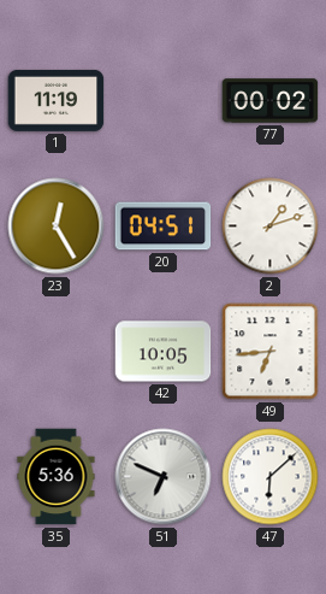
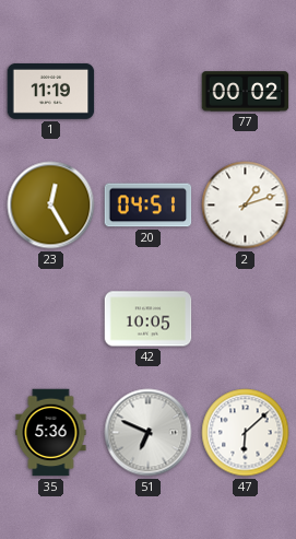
49: 6:44 -> none (271, 352)
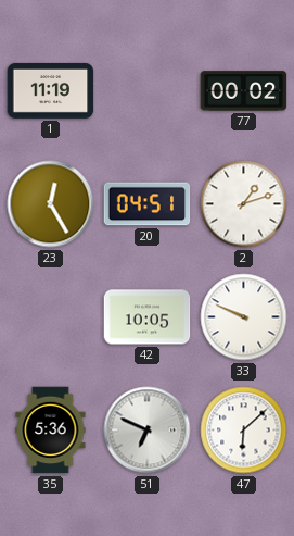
33: none -> 9:49 (244, 317)
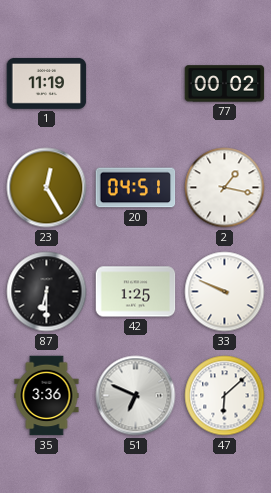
2: 1:12 -> 1:17 (225, 188)
87: none -> 6:30 (47, 292)
42: 10:05 -> 1:25 (136, 292)
35: 5:36 -> 3:36 (47, 396)
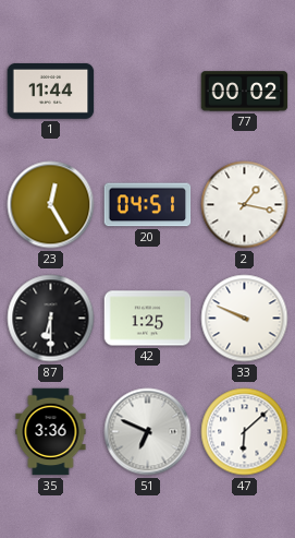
1: 11:19 -> 11:44 (51, 91)
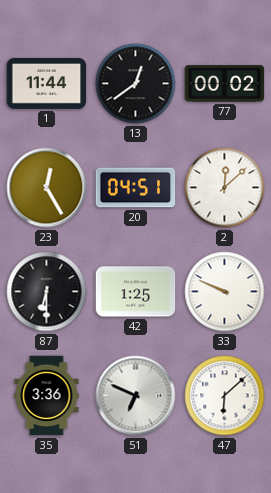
13: none -> 12:39 (136, 84)
2: 1:17 -> 12:08 (225, 188)
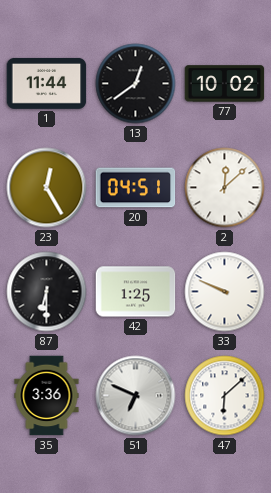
77: 00:02 -> 10:02 (225, 84)
